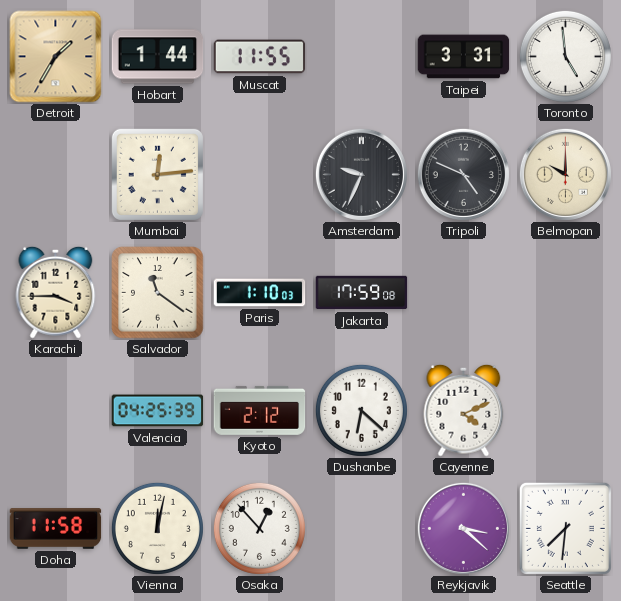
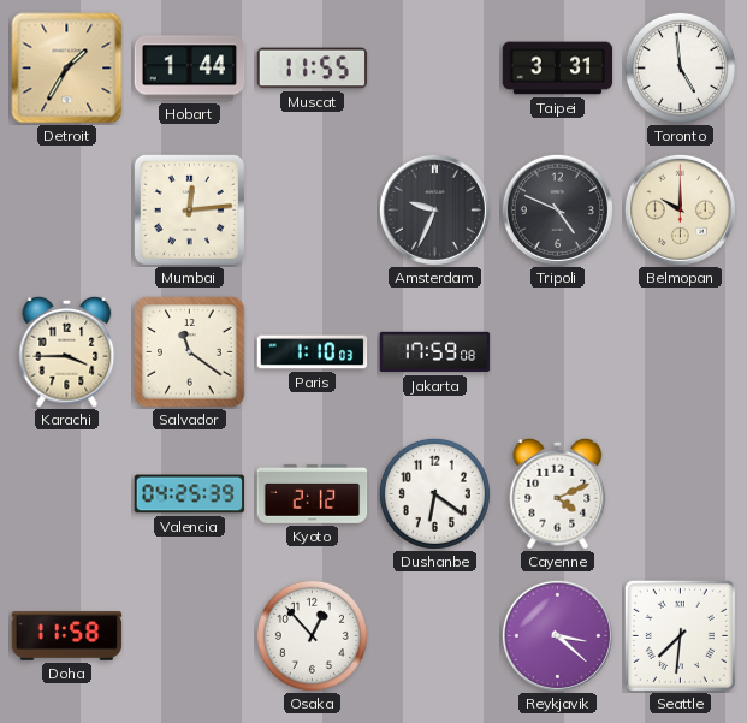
Dushanbe: 6:22 -> 6:21 (434, 493)
Vienna: 12:02 -> none (157, 528)
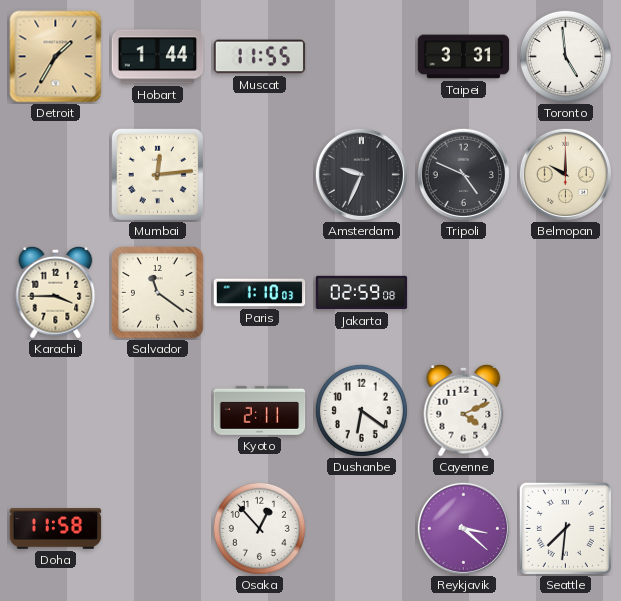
Jakarta: 17:59 -> 02:59 (362, 293)
Valencia: 04:25 -> none (190, 494)
Kyoto: 2:12 -> 2:11 (260, 410)
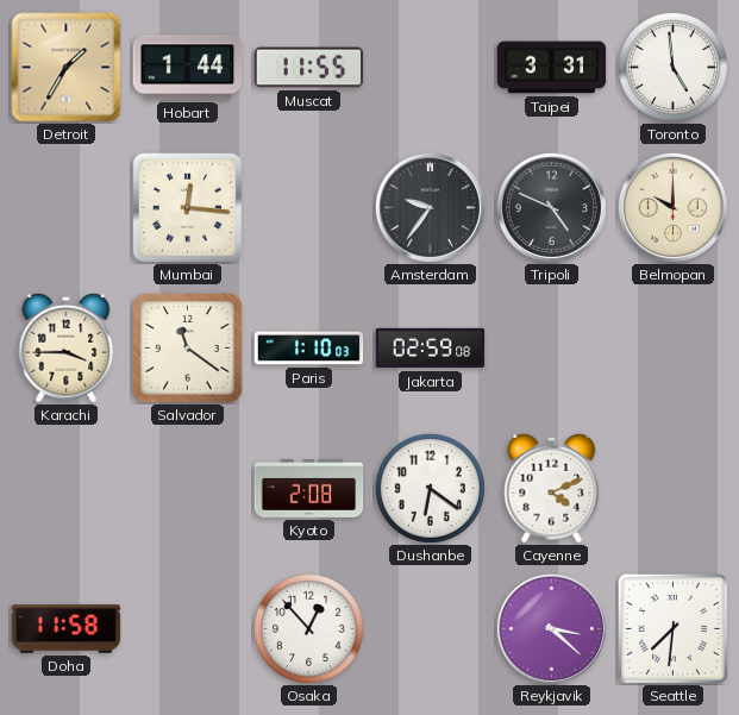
Mumbai: 12:14 -> 12:16 (187, 207)
Amsterdam: 9:34 -> 9:36 (430, 207)
Kyoto: 2:11 -> 2:08 (309, 488)
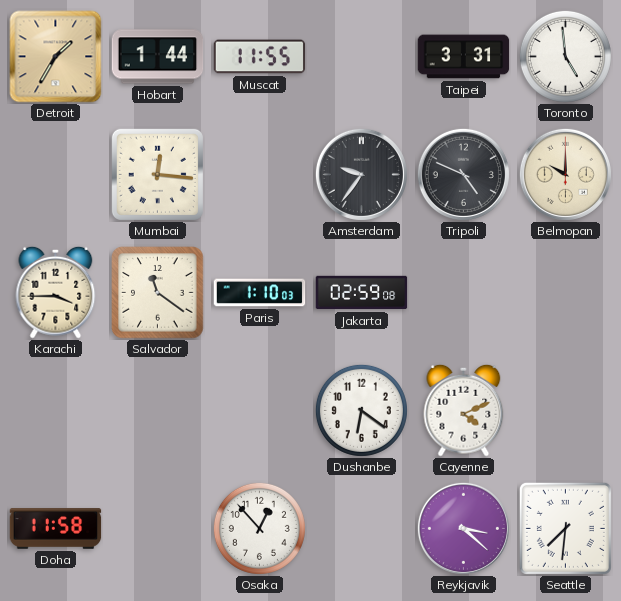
Kyoto: 2:08 -> none (309, 488)
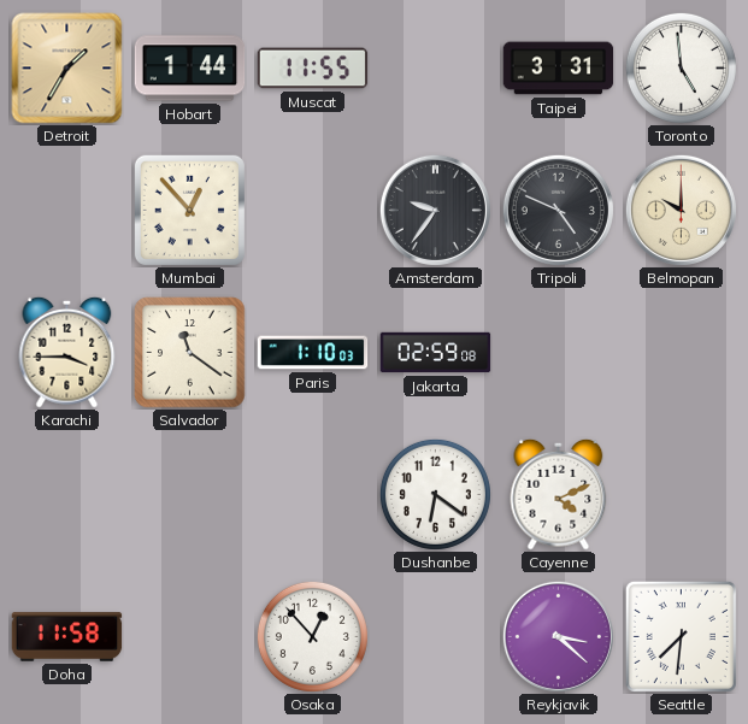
Mumbai: 12:16 -> 12:53 (189, 210)
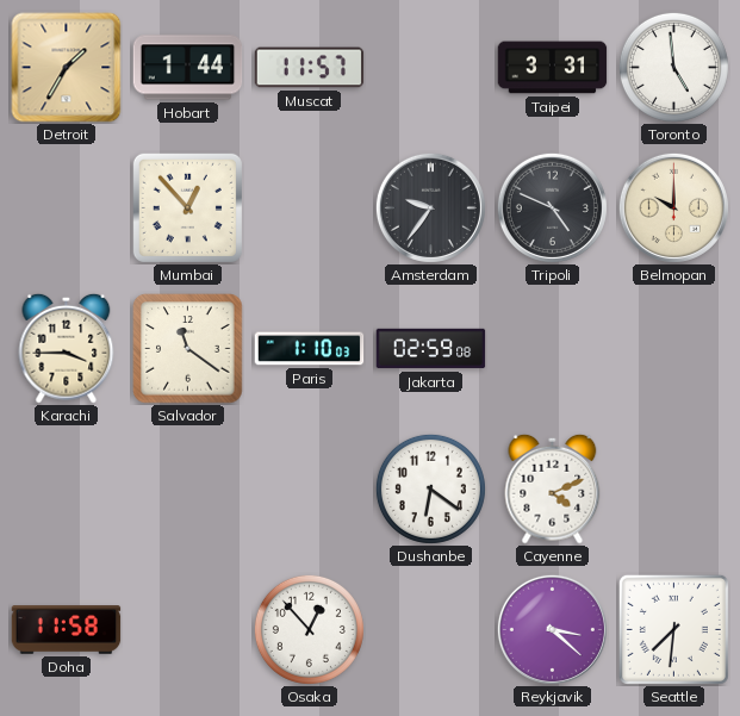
Muscat: 11:55 -> 11:57 (310, 68)
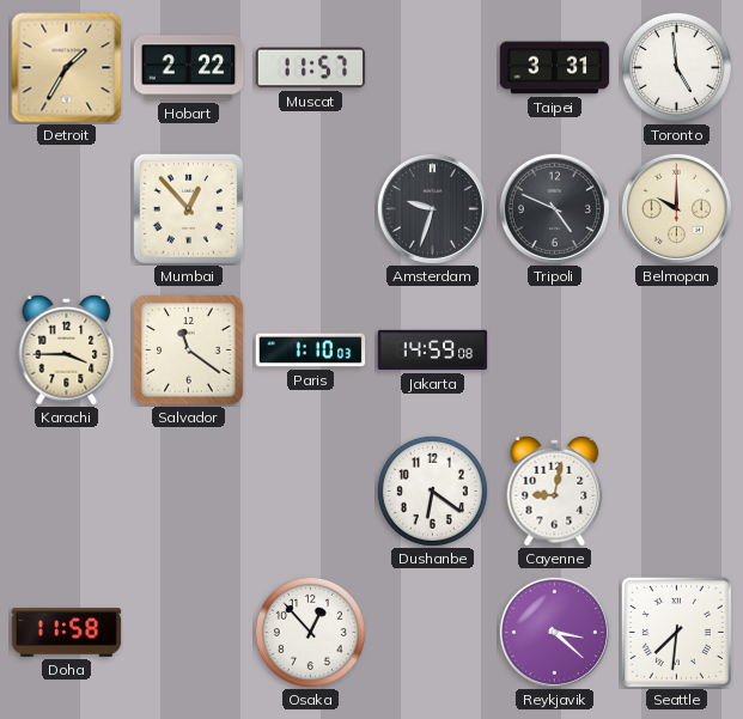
Hobart: 1:44 -> 2:22 (189, 68)
Amsterdam: 9:36 -> 9:33 (432, 208)
Jakarta: 02:59 -> 14:59 (433, 351)
Cayenne: 4:11 -> 9:02 (555, 490)
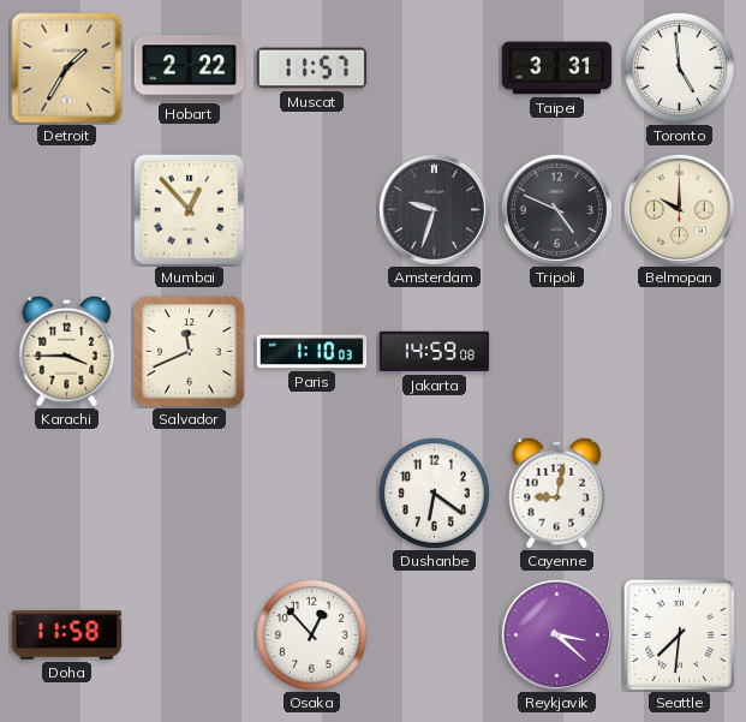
Salvador: 11:21 -> 11:41 (190, 352)
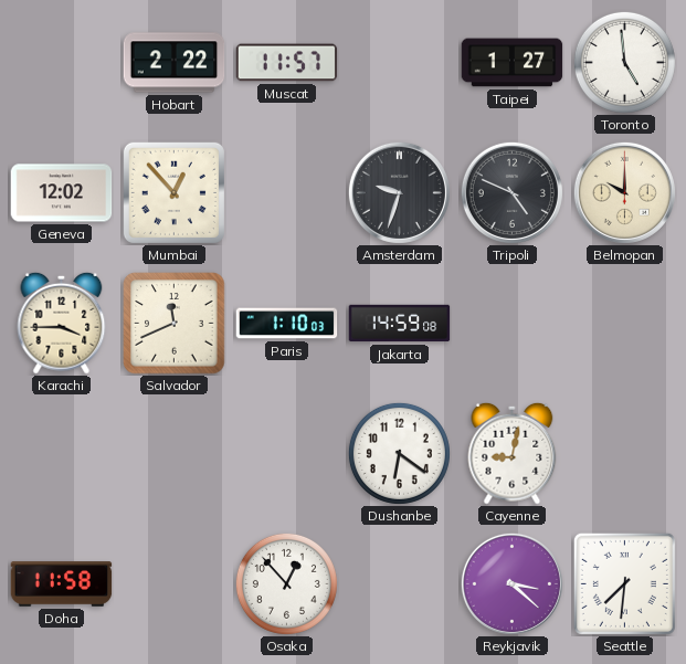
Detroit: 1:35 -> none (67, 68)
Taipei: 3:31 -> 1:27 (513, 63)
Geneva: none -> 12:02 (62, 193)
